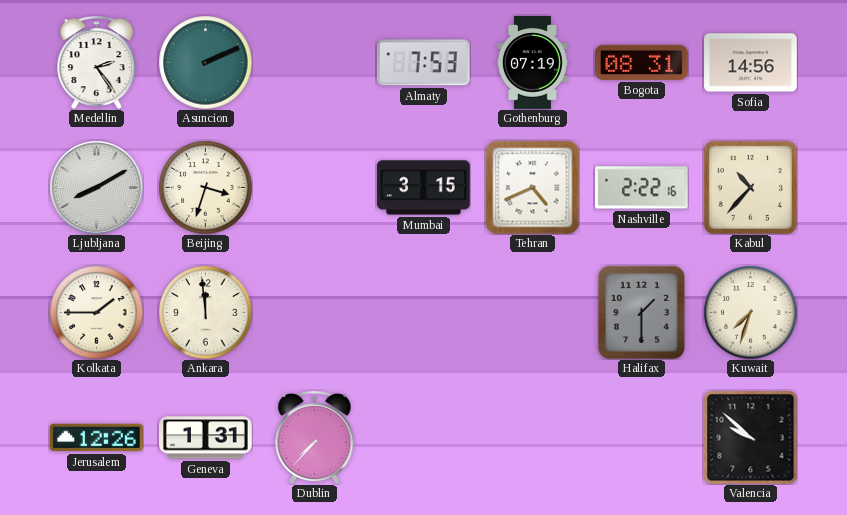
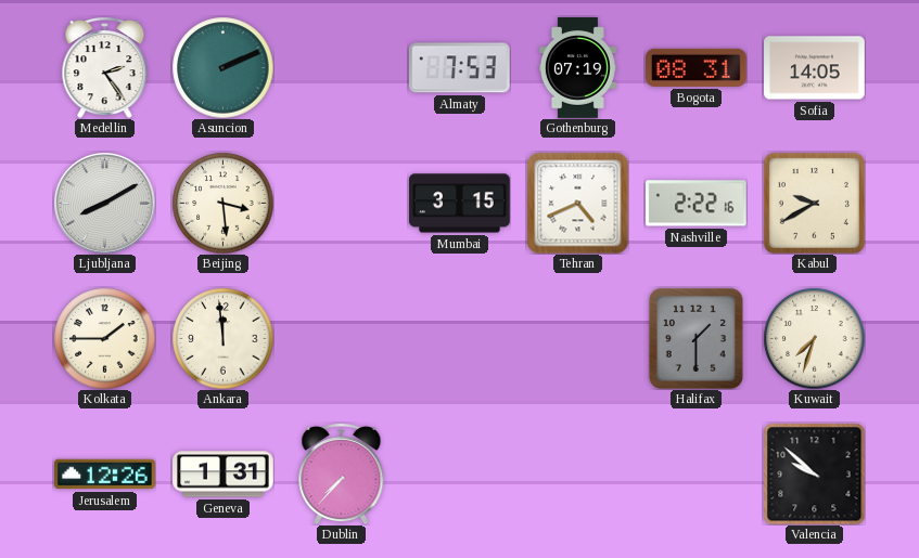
Sofia: 14:56 -> 14:05 (815, 68)
Beijing: 3:33 -> 3:29 (222, 203)
Kabul: 10:37 -> 9:40 (814, 203)
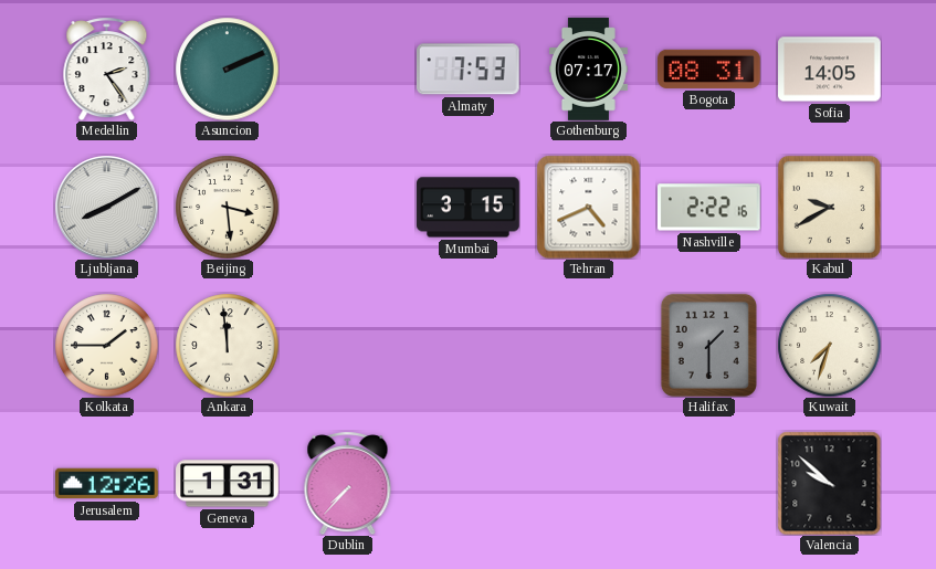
Gothenburg: 07:19 -> 07:17 (588, 70)
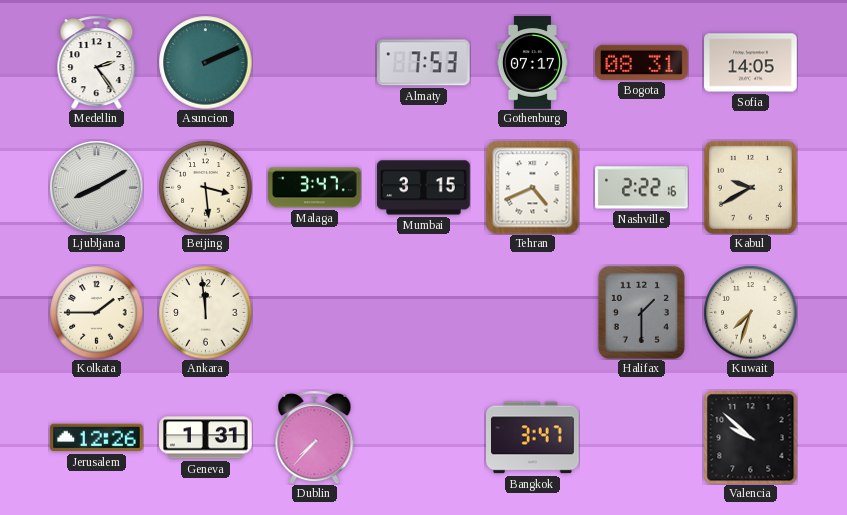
Malaga: none -> 3:47 (315, 188)
Bangkok: none -> 3:47 (533, 438)
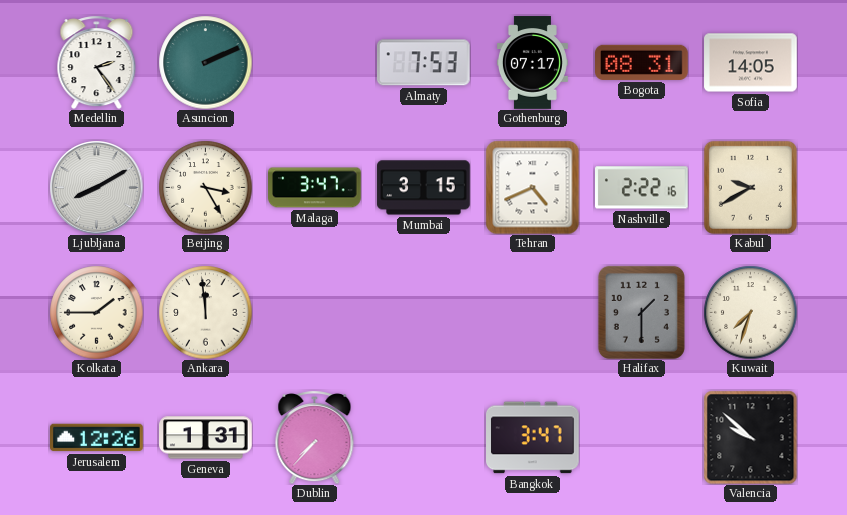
Beijing: 3:29 -> 3:25 (205, 187)
